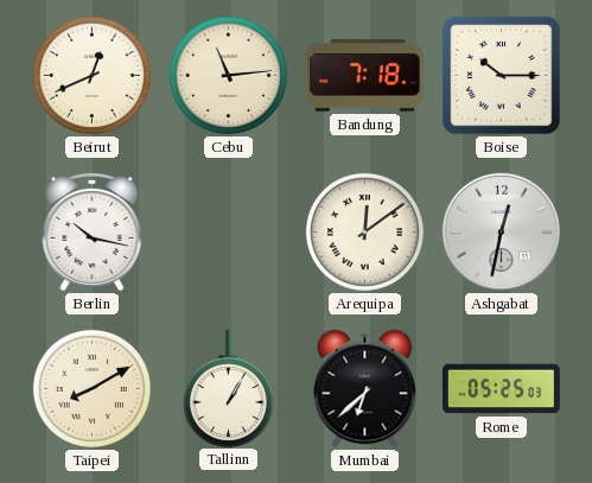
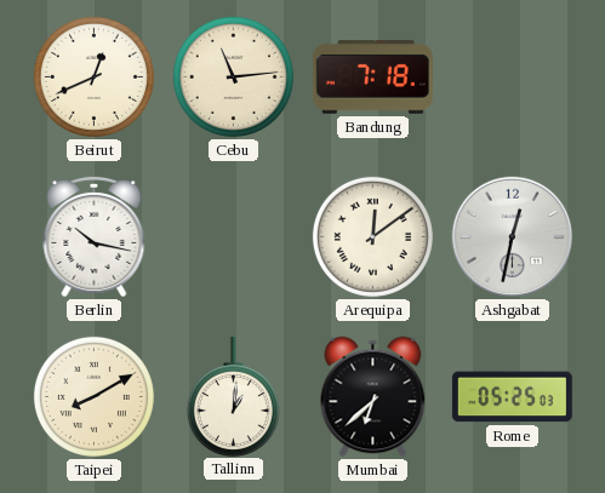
Boise: 10:15 -> none (502, 76)
Tallinn: 1:05 -> 1:01 (233, 396)
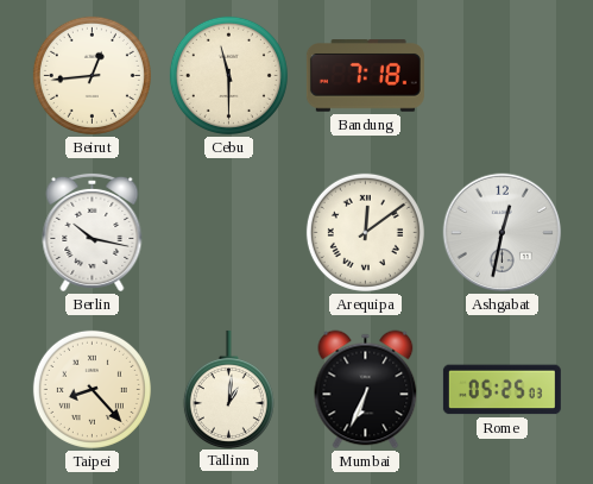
Beirut: 12:41 -> 12:44 (92, 75)
Cebu: 11:14 -> 11:30 (228, 75)
Taipei: 8:10 -> 8:23 (92, 389)
Mumbai: 6:38 -> 6:34 (366, 390)
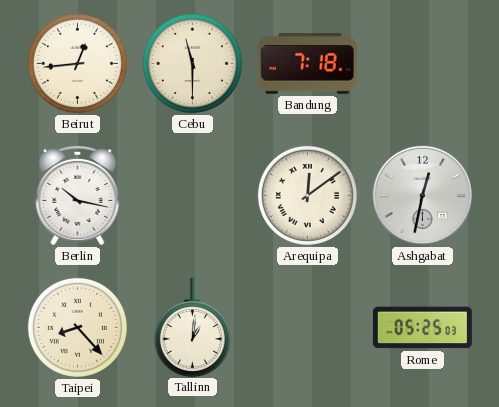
Mumbai: 6:34 -> none (366, 390)
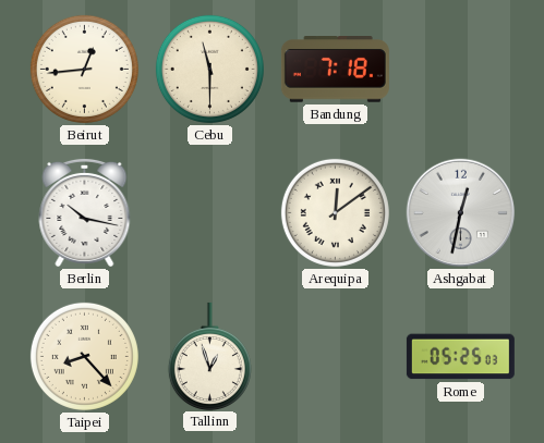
Tallinn: 1:01 -> 12:57 (209, 356)
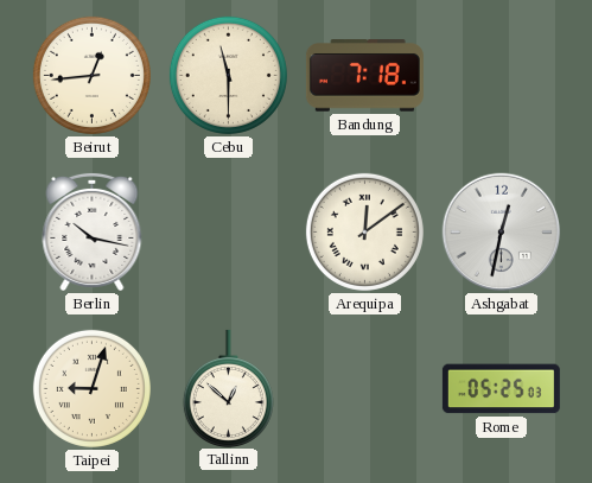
Taipei: 8:23 -> 9:03 (91, 388)
Tallinn: 12:57 -> 12:52 (228, 388)
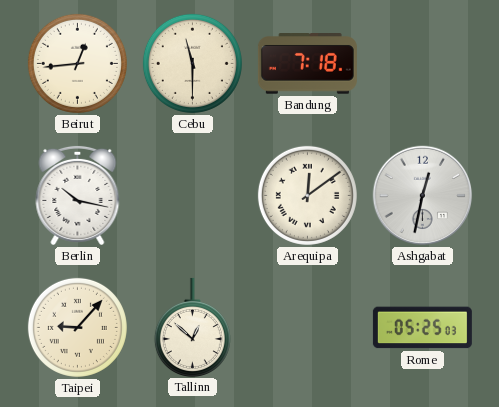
Taipei: 9:03 -> 9:07 (77, 327)
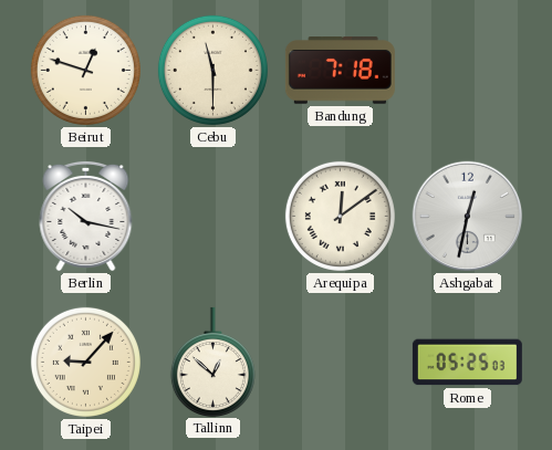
Beirut: 12:44 -> 12:48 (85, 70)
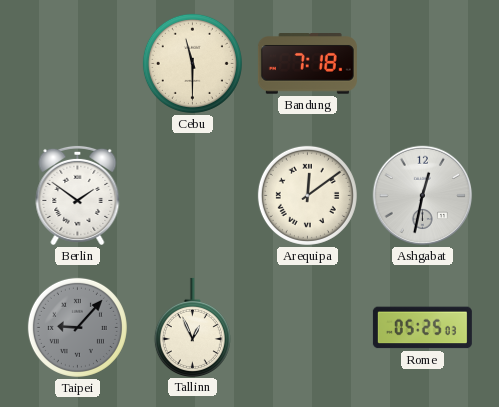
Beirut: 12:48 -> none (85, 70)
Berlin: 10:17 -> 1:51 (78, 195)
Taipei dial: cream -> grey (77, 327)
Tallinn: 12:52 -> 12:56 (192, 327)
